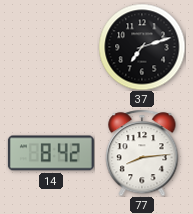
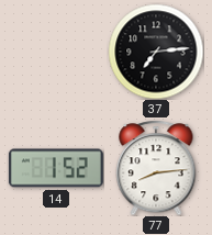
37: 7:12 -> 7:14 (156, 52)
14: 8:42 -> 1:52 (56, 168)
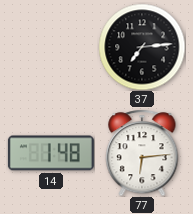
14: 1:52 -> 1:48 (51, 153)
77: 8:14 -> 6:14 (142, 153)
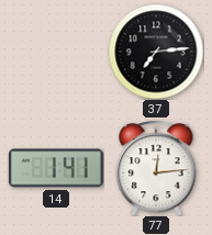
14: 1:48 -> 1:41 (56, 168)
77: 6:14 -> 12:14 (156, 168)
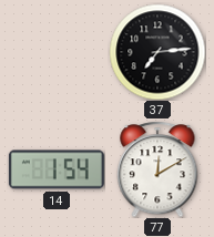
14: 1:41 -> 1:54 (57, 169)
77: 12:14 -> 12:10 (157, 169)
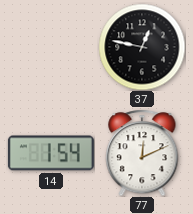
37: 7:14 -> 12:47 (142, 47)
77: 12:10 -> 12:11 (142, 153)
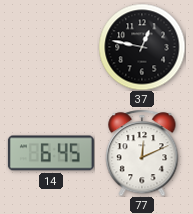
14: 1:54 -> 6:45 (51, 153)
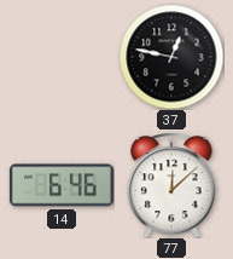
14: 6:45 -> 6:46 (62, 185)
77: 12:11 -> 12:08 (171, 185)
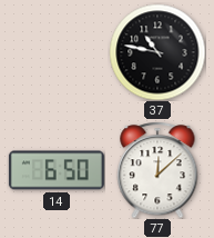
37: 12:47 -> 10:47 (157, 52)
14: 6:46 -> 6:50 (57, 170)
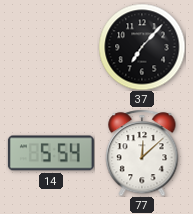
37: 10:47 -> 7:07 (142, 47)
14: 6:50 -> 5:54 (51, 153)
